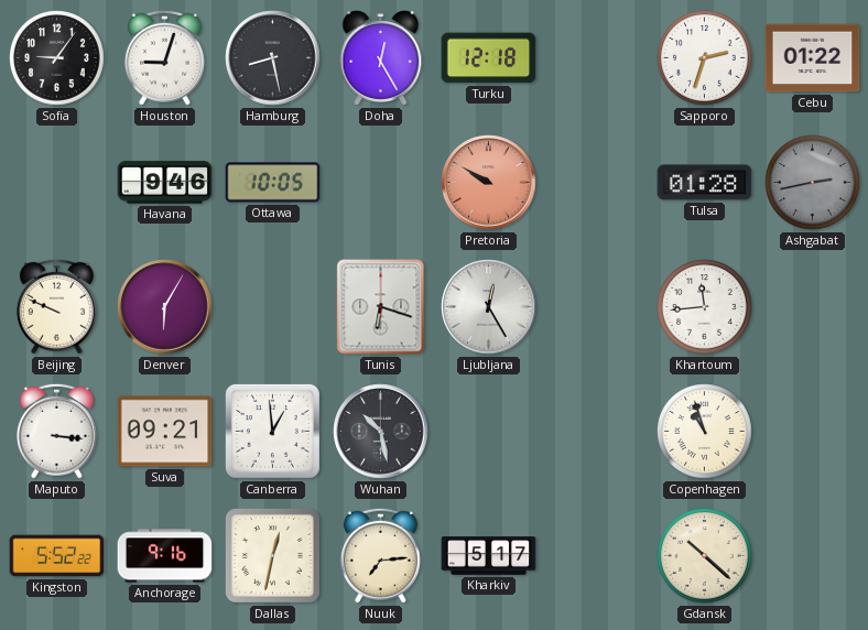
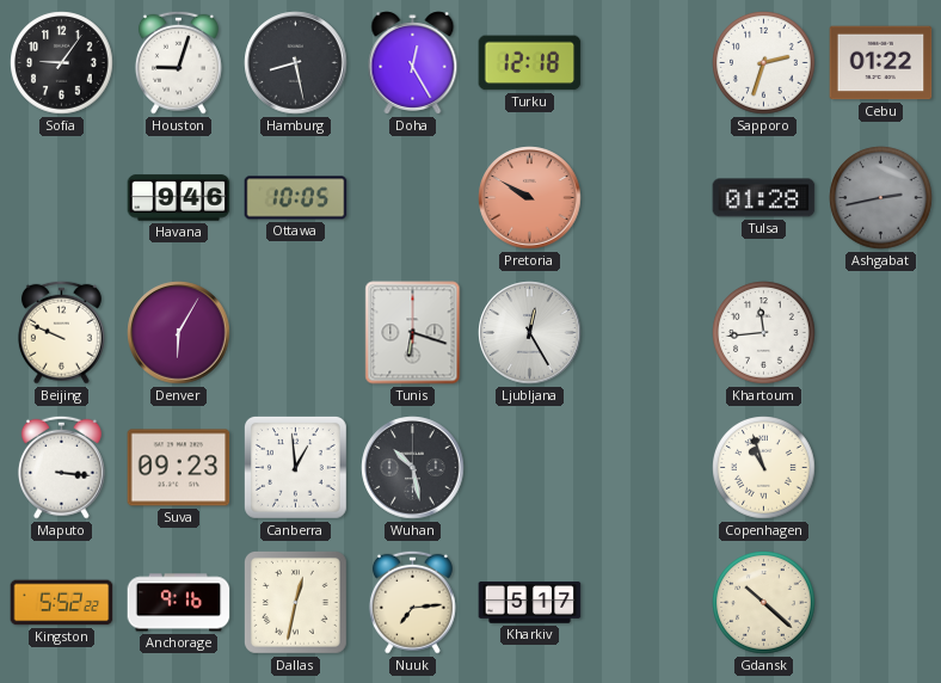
Suva: 09:21 -> 09:23 (179, 468)
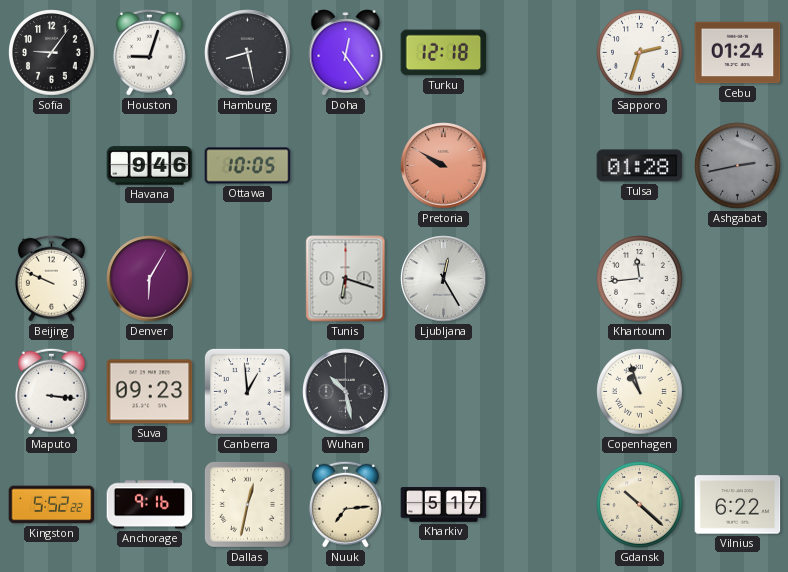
Doha: 12:25 -> 12:24 (346, 53)
Cebu: 01:22 -> 01:24 (738, 53)
Vilnius: none -> 6:22 (738, 505)
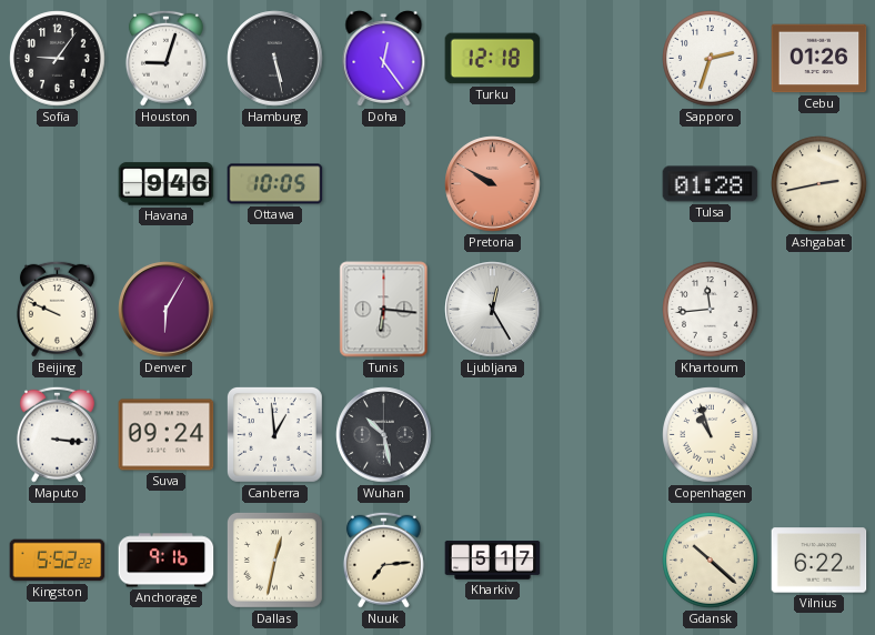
Hamburg: 8:28 -> 5:28 (275, 59)
Cebu: 01:24 -> 01:26 (819, 59)
Ashgabat dial: grey -> cream (819, 184)
Tunis: 6:18 -> 6:16 (384, 310)
Suva: 09:23 -> 09:24 (167, 435)
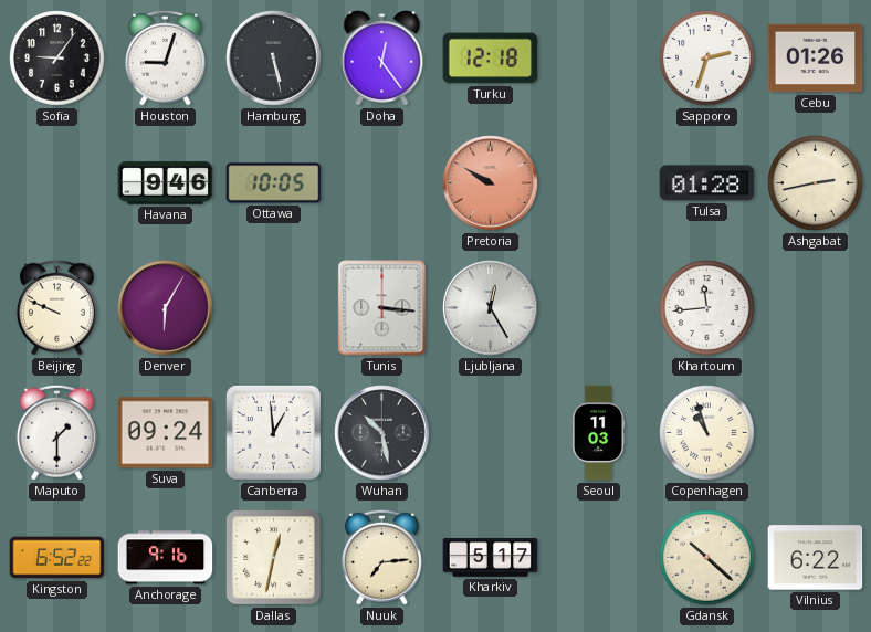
Tunis: 6:16 -> 3:16 (382, 308)
Maputo: 3:16 -> 1:30 (56, 432)
Seoul: none -> 11:03 (599, 433)
Kingston: 5:52 -> 6:52 (57, 558)
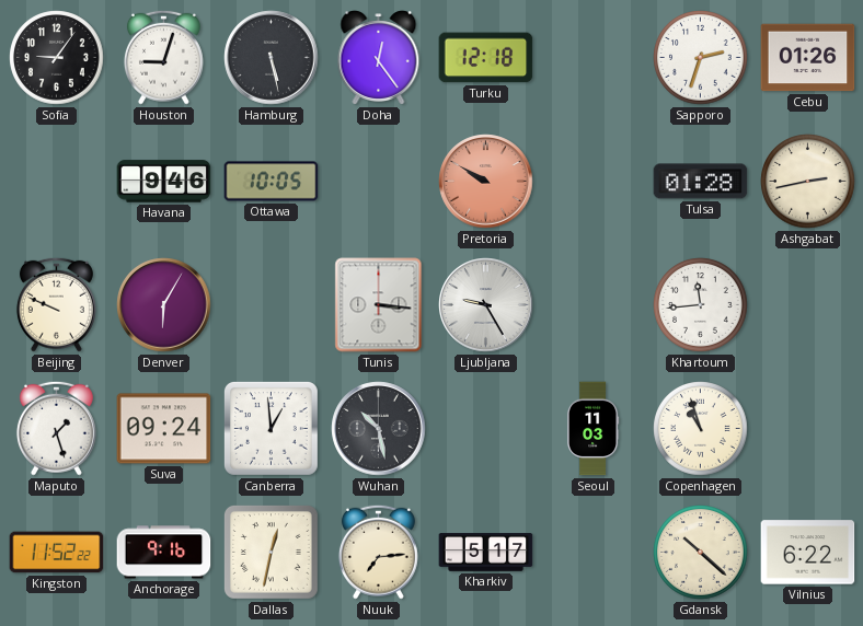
Ljubljana: 12:25 -> 9:25 (486, 305)
Maputo: 1:30 -> 1:27 (56, 428)
Kingston: 6:52 -> 11:52 (57, 553)
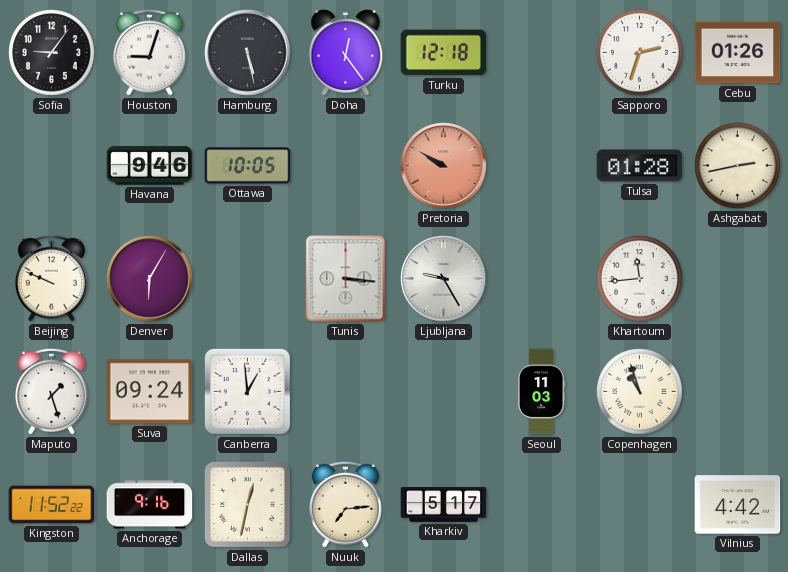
Wuhan: 10:28 -> none (379, 429)
Gdansk: 10:22 -> none (701, 553)
Vilnius: 6:22 -> 4:42 (738, 505)
